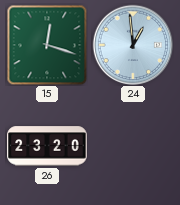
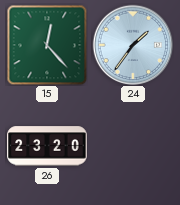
15: 12:18 -> 12:23 (47, 45)
24: 12:59 -> 1:36 (133, 45)
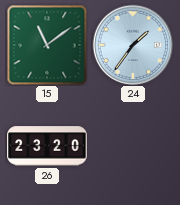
15: 12:23 -> 11:09 (47, 45)
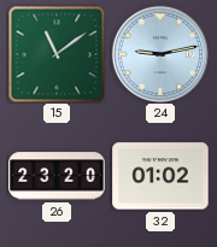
24: 1:36 -> 9:13 (160, 54)
32: none -> 01:02 (160, 176)
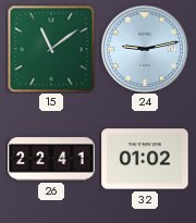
26: 23:20 -> 22:41 (51, 159)
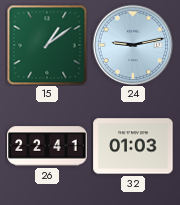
15: 11:09 -> 1:09 (47, 45)
32: 01:02 -> 01:03 (133, 146)
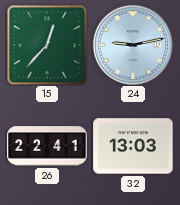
15: 1:09 -> 12:37 (47, 45)
32: 01:03 -> 13:03 (133, 146)
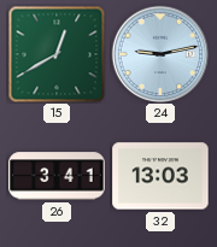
15: 12:37 -> 12:40 (57, 54)
26: 22:41 -> 3:41 (57, 176)
